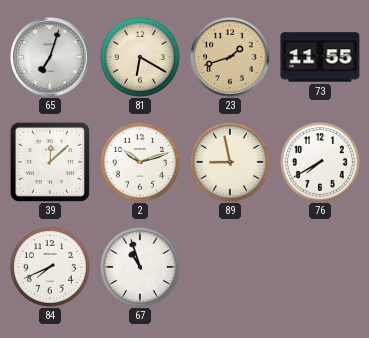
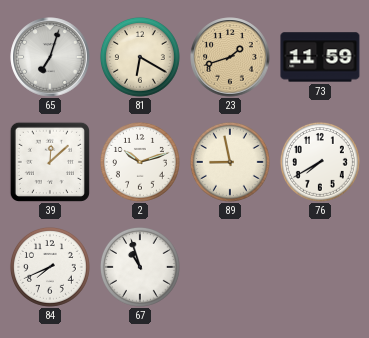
73: 11:55 -> 11:59 (320, 57)
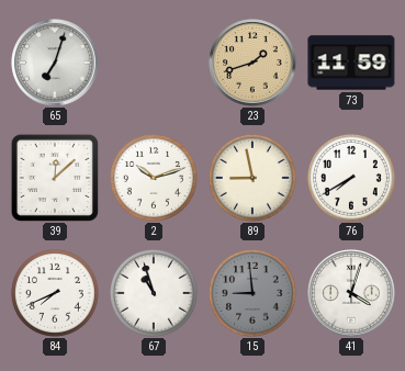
81: 6:20 -> none (140, 57)
15: none -> 8:59 (252, 293)
41: none -> 4:03 (351, 293)
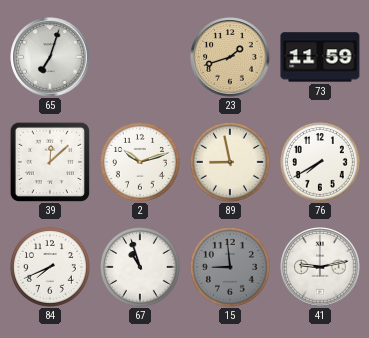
41: 4:03 -> 9:13 (320, 267)
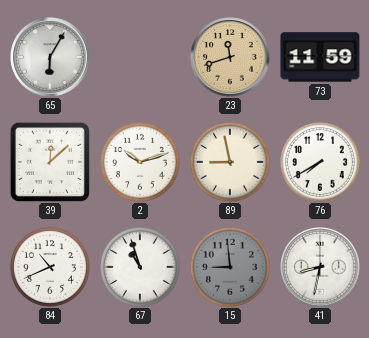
65: 7:03 -> 6:05 (50, 57)
23: 1:42 -> 11:42 (230, 57)
84: 7:41 -> 10:41 (50, 267)
41: 9:13 -> 8:32 (320, 267)
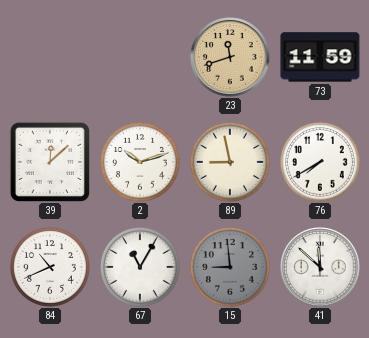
65: 6:05 -> none (50, 57)
67: 10:57 -> 11:05 (140, 267)
41: 8:32 -> 11:52 (320, 267)
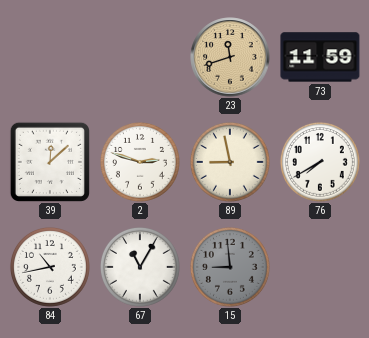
2: 10:12 -> 2:48 (140, 162)
84: 10:41 -> 10:43 (50, 267)
41: 11:52 -> none (320, 267)
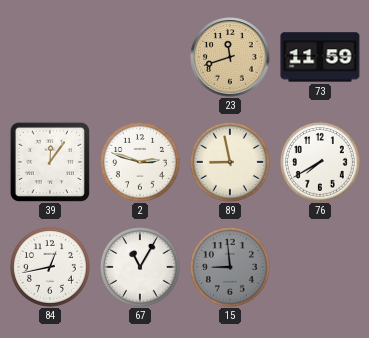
39: 12:08 -> 12:06 (50, 162)
84: 10:43 -> 12:43 (50, 267)
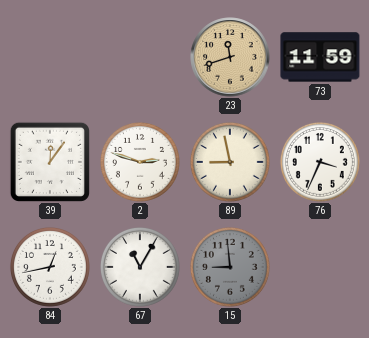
76: 7:40 -> 3:34 (320, 162)
